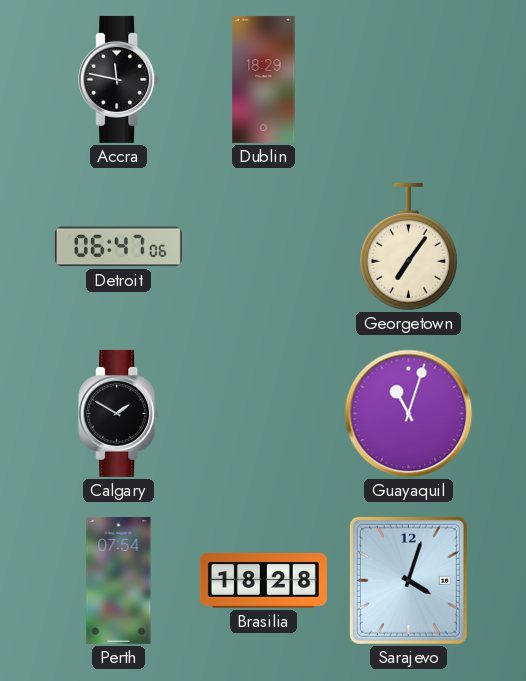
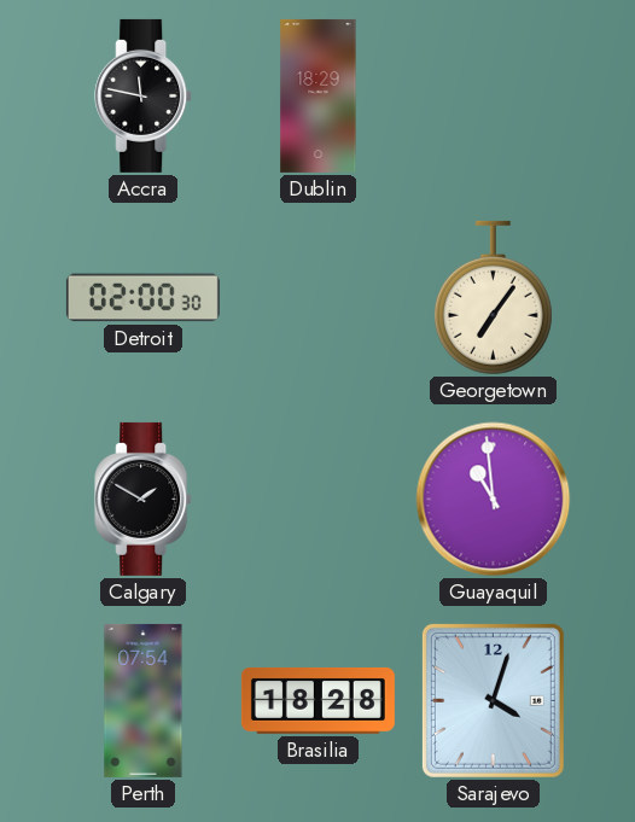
Detroit: 06:47 -> 02:00 (142, 298)
Guayaquil: 11:03 -> 10:59 (494, 500)
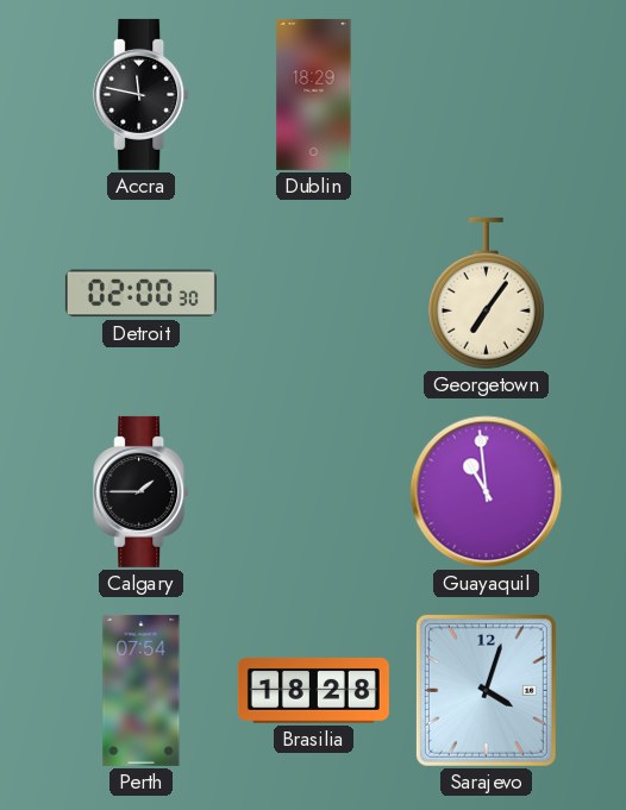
Calgary: 1:50 -> 1:45 (142, 491)
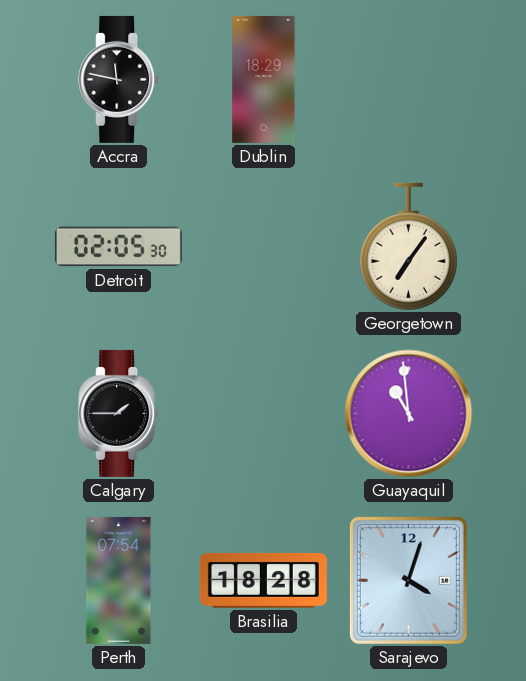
Detroit: 02:00 -> 02:05 (118, 247)
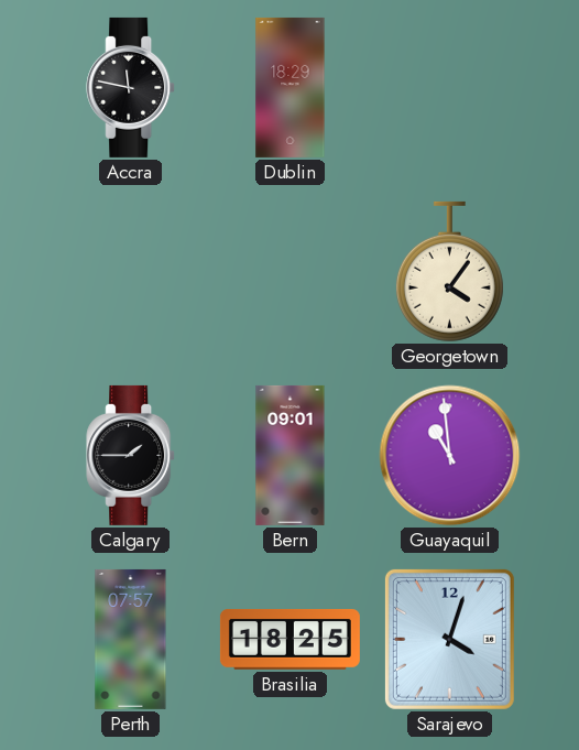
Detroit: 02:05 -> none (118, 247)
Georgetown: 7:06 -> 4:06 (449, 272)
Bern: none -> 09:01 (291, 455)
Perth: 07:54 -> 07:57 (131, 639)
Brasilia: 18:28 -> 18:25 (289, 639)
